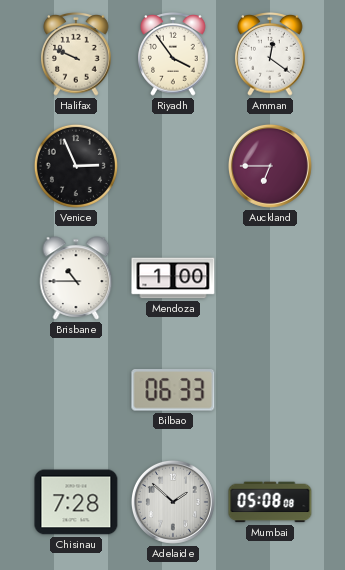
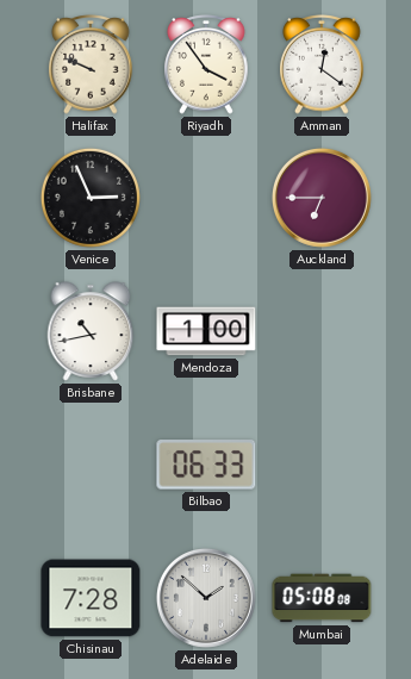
Brisbane: 10:45 -> 10:43 (91, 331)
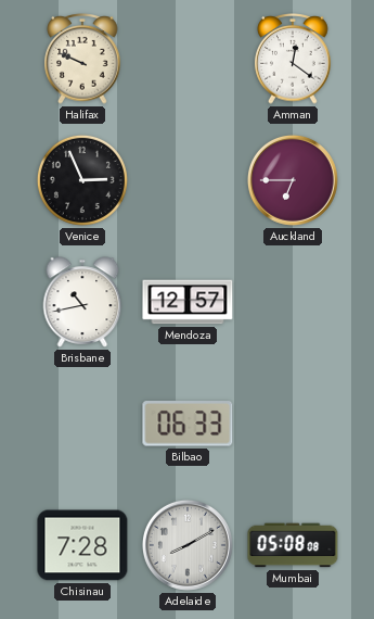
Riyadh: 3:54 -> none (206, 66)
Mendoza: 1:00 -> 12:57 (188, 302)
Adelaide: 1:52 -> 8:10 (188, 545)
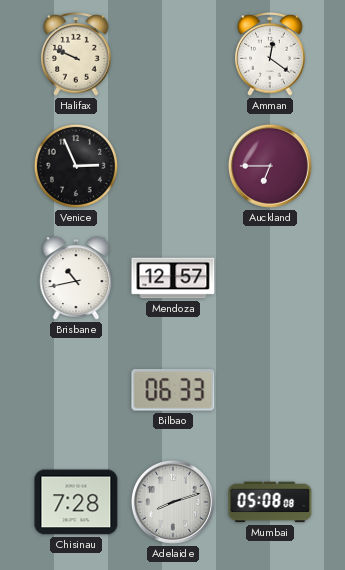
Adelaide: 8:10 -> 8:12 (173, 502)
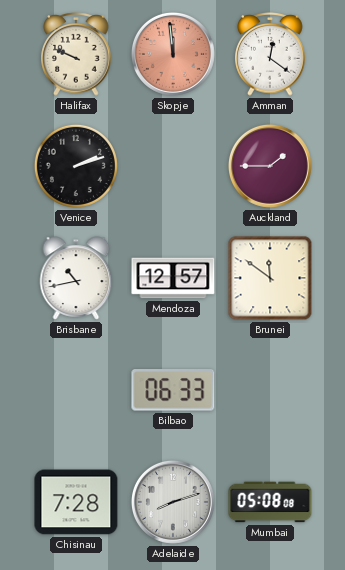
Skopje: none -> 11:59 (173, 54)
Venice: 2:56 -> 2:12 (76, 166)
Auckland: 6:45 -> 1:45 (270, 166)
Brunei: none -> 11:51 (270, 278)
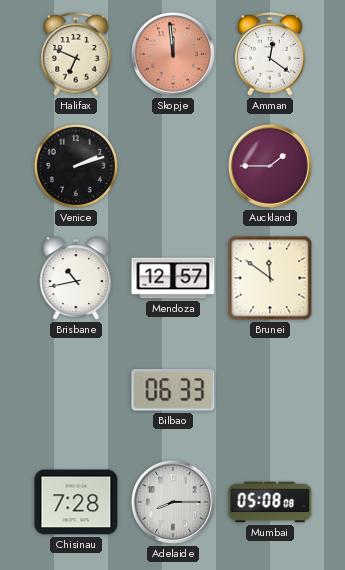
Halifax: 9:49 -> 6:49 (76, 55)
Adelaide: 8:12 -> 8:15 (173, 502)
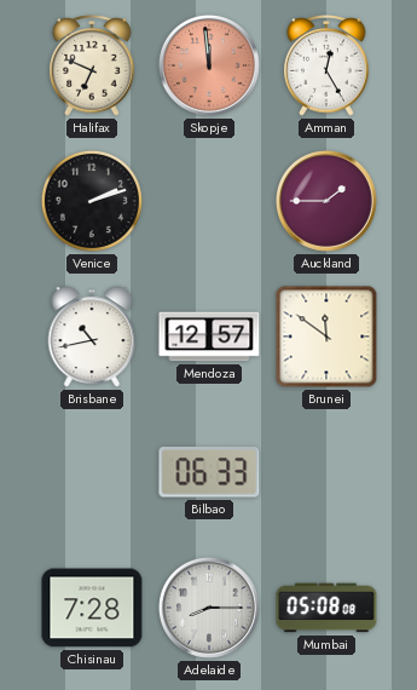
Amman: 12:21 -> 12:25 (326, 67)
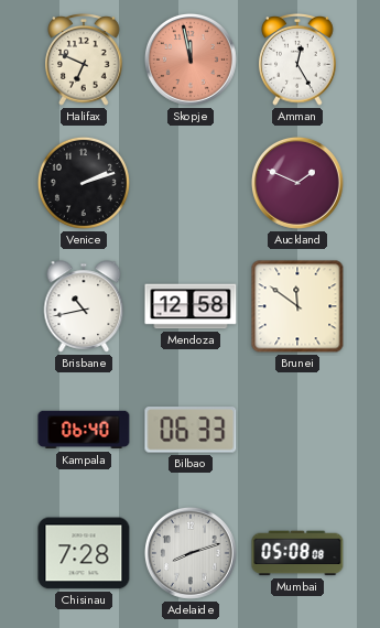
Skopje: 11:59 -> 11:58 (191, 59)
Auckland: 1:45 -> 1:49 (297, 183)
Mendoza: 12:57 -> 12:58 (191, 306)
Kampala: none -> 06:40 (84, 430)
Adelaide: 8:15 -> 8:12 (191, 553)
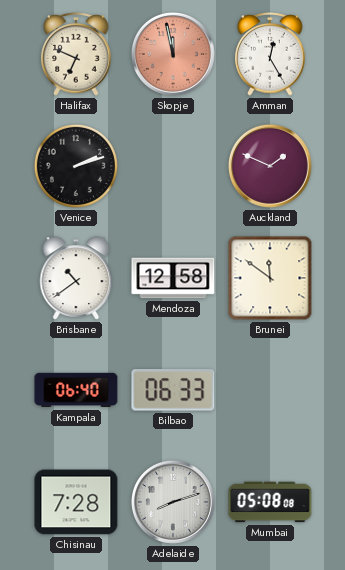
Brisbane: 10:43 -> 10:39 (76, 278)
